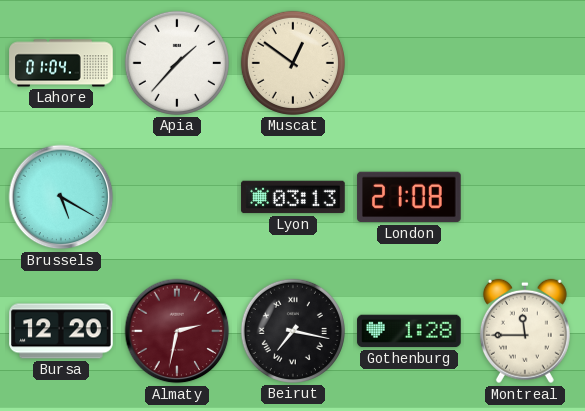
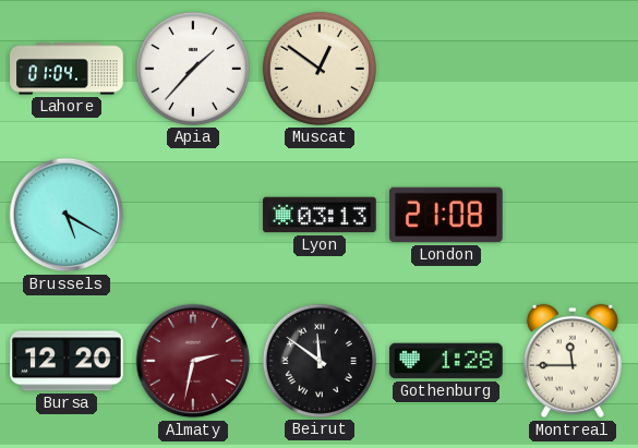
Beirut: 7:17 -> 11:51 (320, 361)
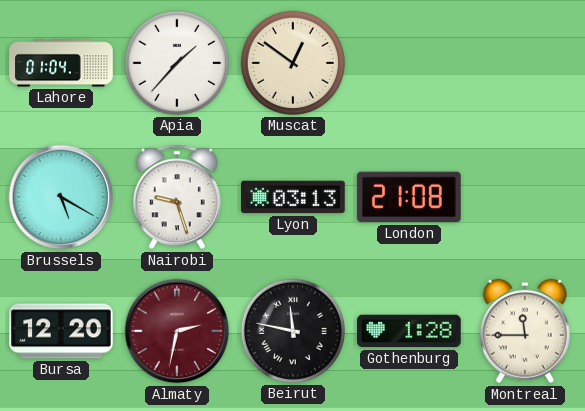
Nairobi: none -> 9:27 (177, 197)
Beirut: 11:51 -> 11:47 (293, 331)
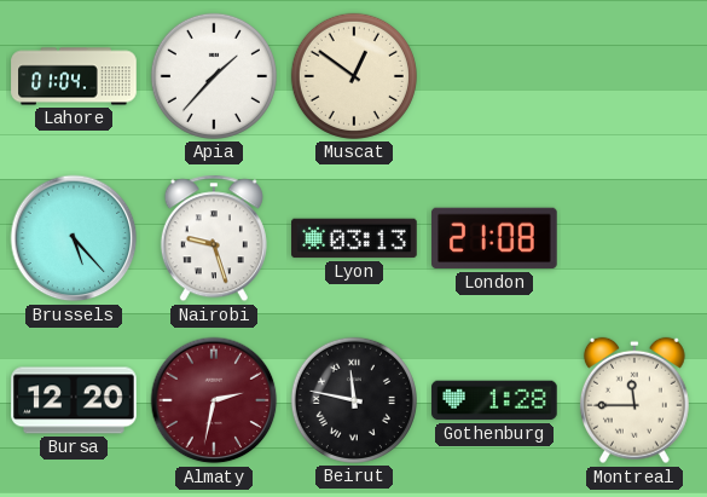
Brussels: 5:20 -> 5:23 (74, 238)
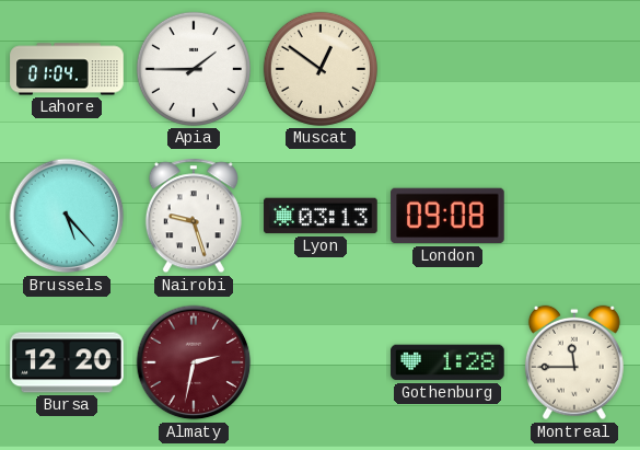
Apia: 1:37 -> 1:45 (194, 69)
London: 21:08 -> 09:08 (447, 216)
Beirut: 11:47 -> none (354, 400)
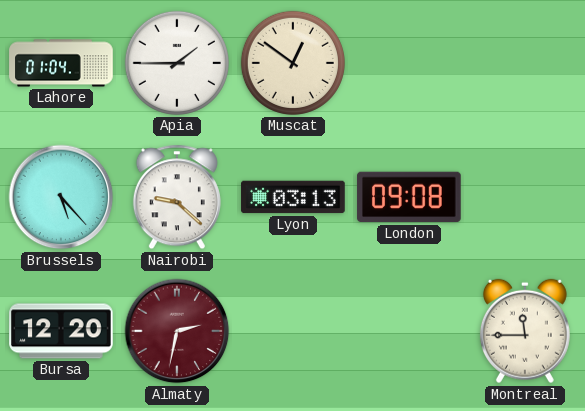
Nairobi: 9:27 -> 9:22 (177, 197)
Gothenburg: 1:28 -> none (447, 362)
